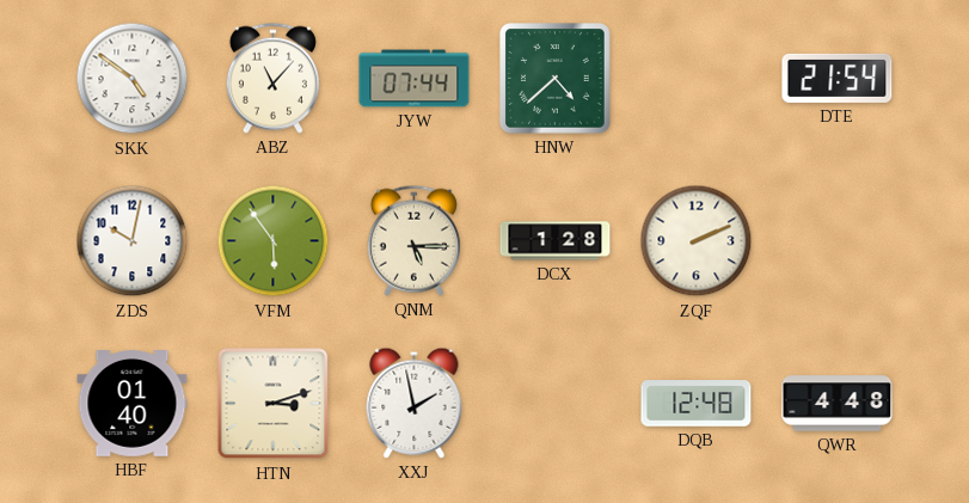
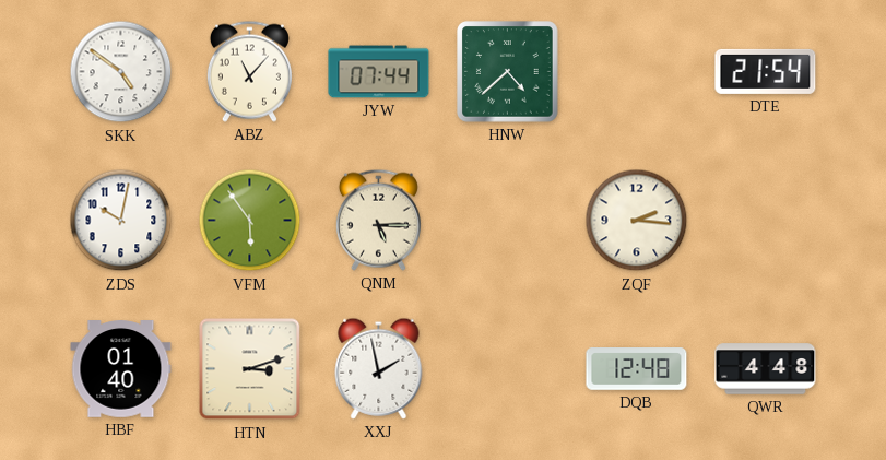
DCX: 1:28 -> none (556, 241)
ZQF: 2:11 -> 2:16 (637, 221)
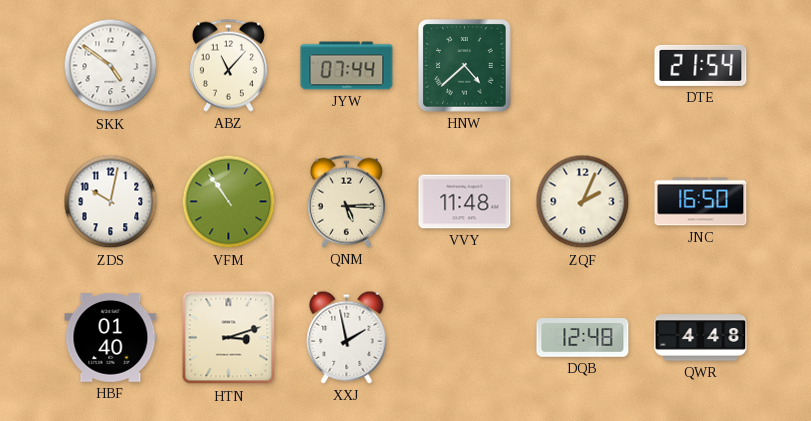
VFM: 5:54 -> 10:54 (229, 202)
VVY: none -> 11:48 (465, 202)
ZQF: 2:16 -> 2:04 (583, 202)
JNC: none -> 16:50 (701, 202)
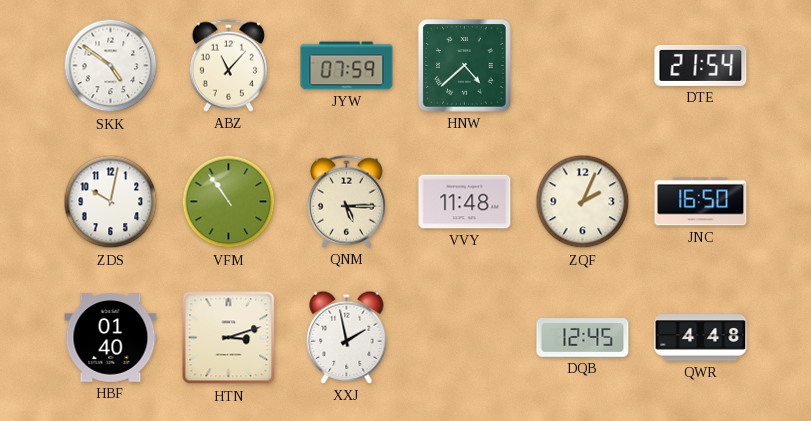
JYW: 07:44 -> 07:59 (347, 66)
DQB: 12:48 -> 12:45 (583, 338)
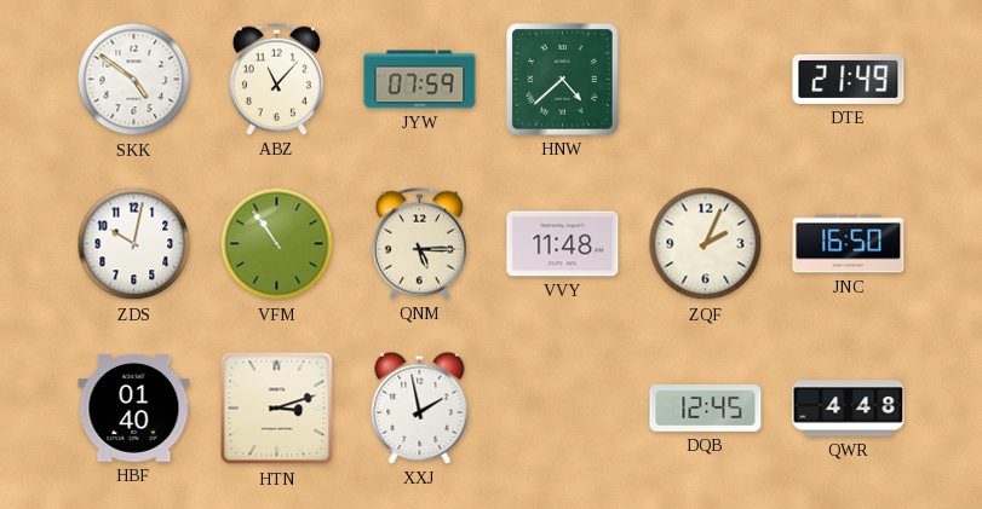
DTE: 21:54 -> 21:49 (849, 79)
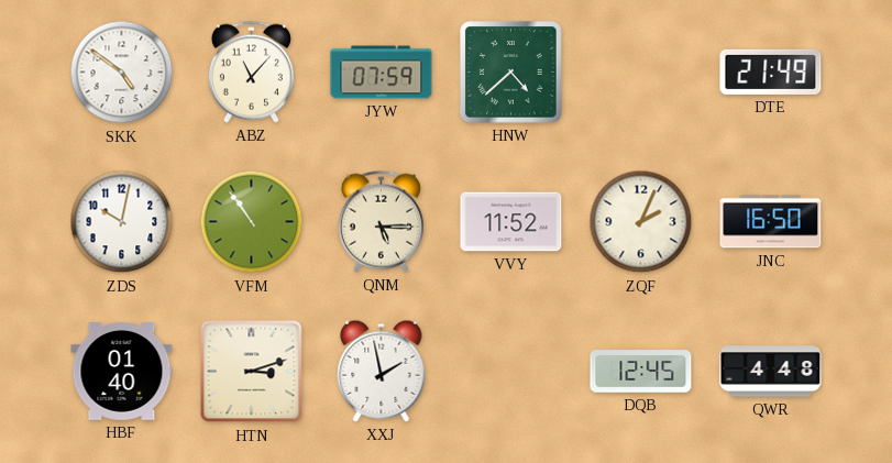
VVY: 11:48 -> 11:52 (511, 222)
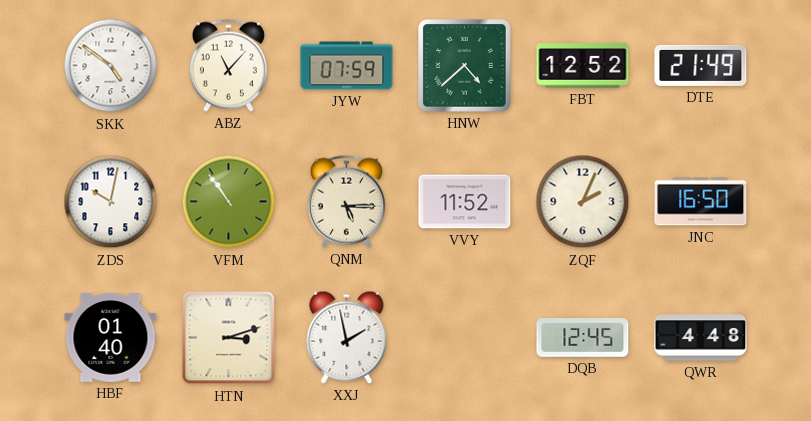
FBT: none -> 12:52 (583, 66)
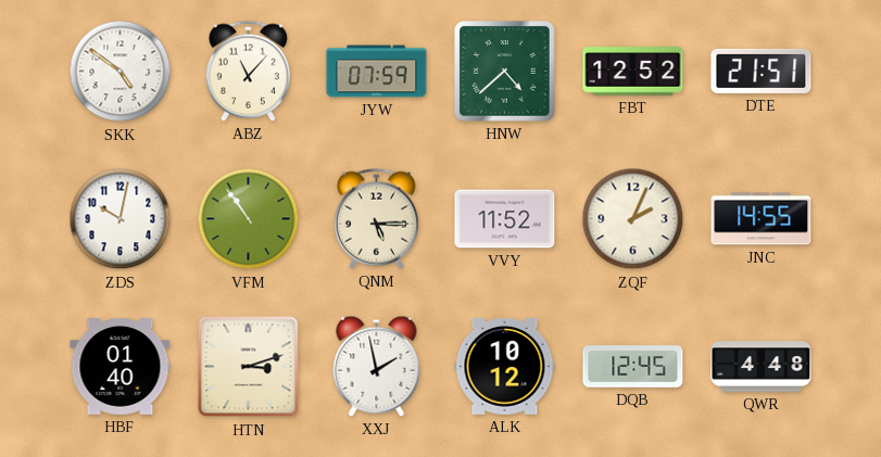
DTE: 21:49 -> 21:51 (762, 71)
JNC: 16:50 -> 14:55 (762, 219)
ALK: none -> 10:12 (505, 367)
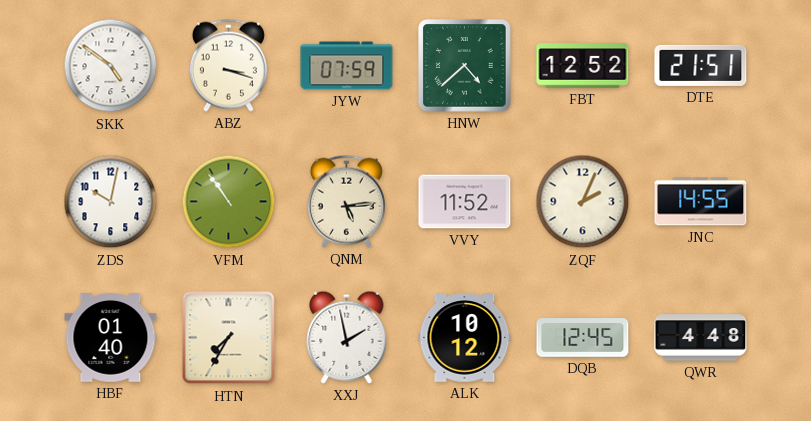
ABZ: 11:07 -> 3:18 (228, 65)
QNM: 5:15 -> 5:14 (346, 201)
HTN: 3:12 -> 7:35 (229, 338)
